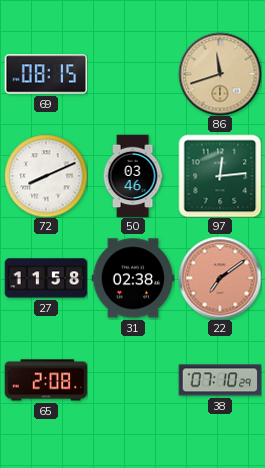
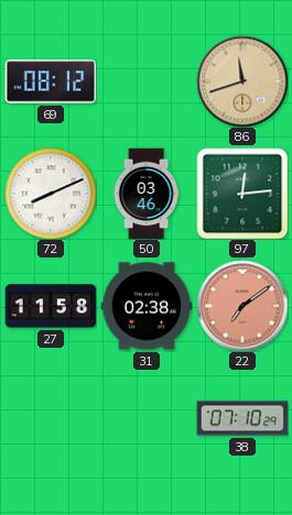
69: 08:15 -> 08:12 (51, 81)
65: 2:08 -> none (46, 380)
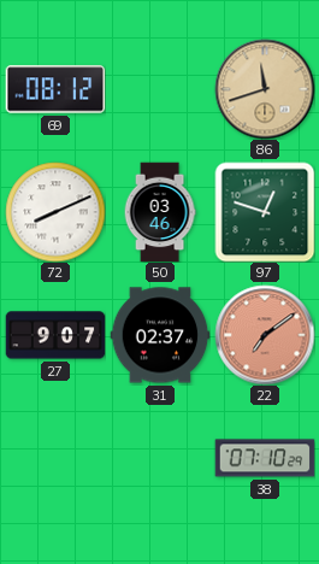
97: 12:14 -> 12:48 (265, 212)
27: 11:58 -> 9:07 (55, 335)
31: 02:38 -> 02:37 (160, 335)
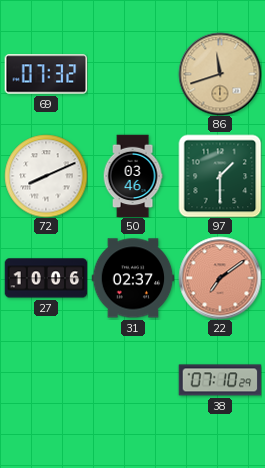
69: 08:12 -> 07:32 (46, 74)
97: 12:48 -> 1:30 (220, 176)
27: 9:07 -> 10:06 (46, 278)
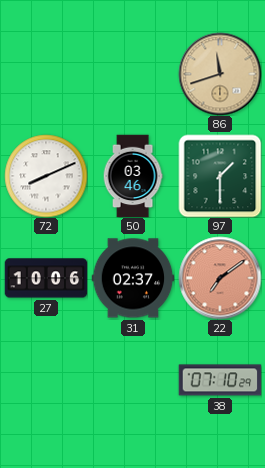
69: 07:32 -> none (46, 74)
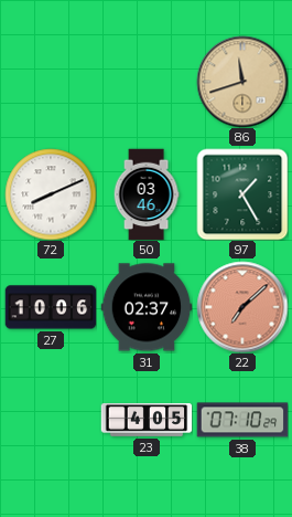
97: 1:30 -> 1:25 (242, 194)
22: 7:09 -> 7:08 (242, 307)
23: none -> 4:05 (147, 420)
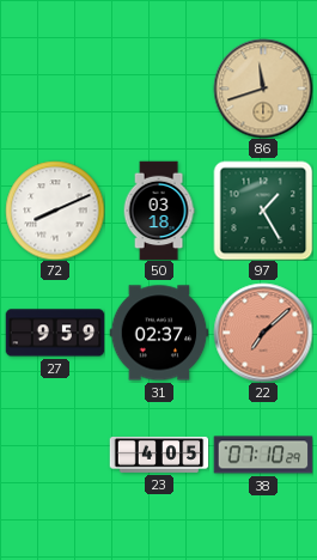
50: 03:46 -> 03:18 (159, 211)
27: 10:06 -> 9:59 (55, 333)
